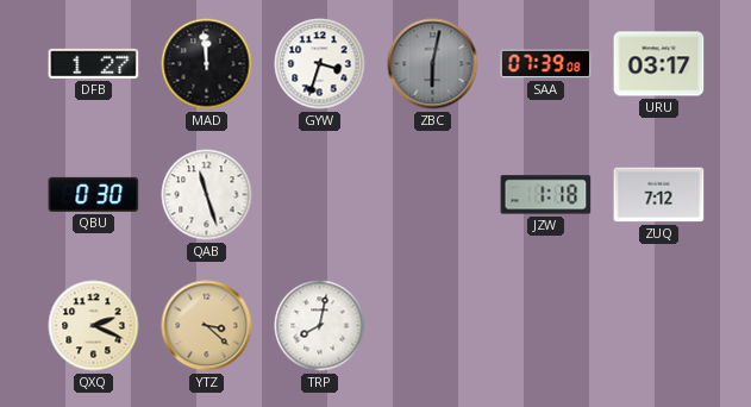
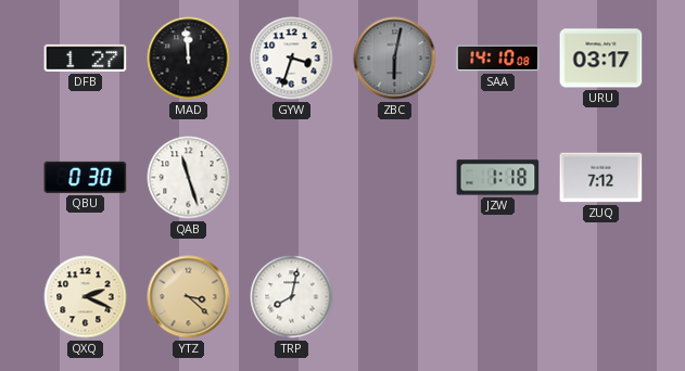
SAA: 07:39 -> 14:10 (498, 59)
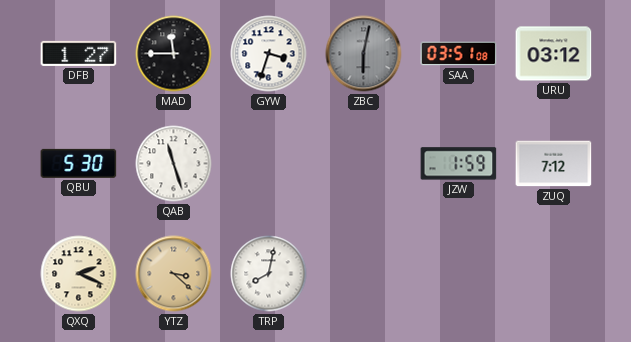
MAD: 11:59 -> 11:45 (174, 54)
SAA: 14:10 -> 03:51 (459, 54)
URU: 03:17 -> 03:12 (554, 54)
QBU: 0:30 -> 5:30 (79, 163)
JZW: 1:18 -> 1:59 (459, 164)
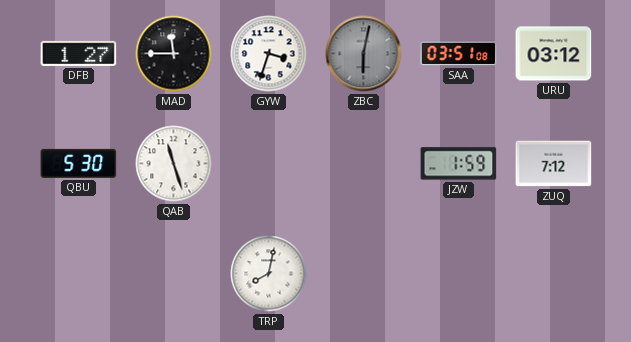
QXQ: 2:19 -> none (79, 274)
YTZ: 3:22 -> none (174, 274)
